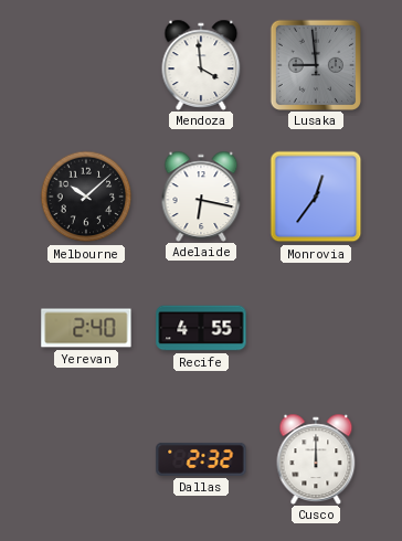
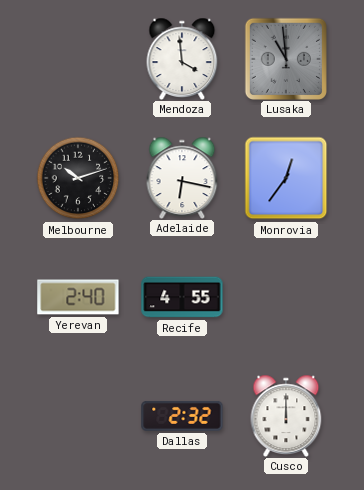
Lusaka: 8:59 -> 10:59 (285, 58)
Melbourne: 10:08 -> 10:12 (78, 178)
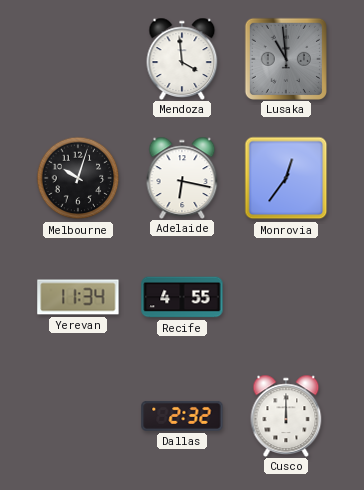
Melbourne: 10:12 -> 10:03 (78, 178)
Yerevan: 2:40 -> 11:34 (78, 297)
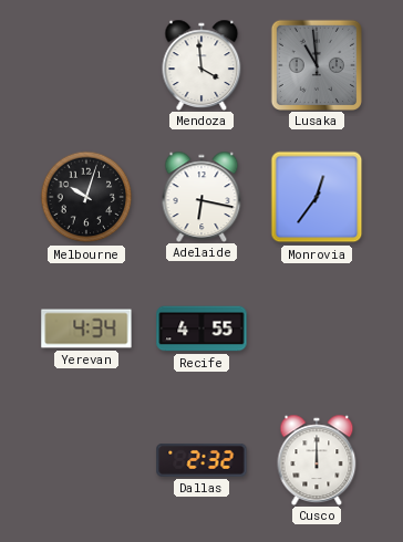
Yerevan: 11:34 -> 4:34 (86, 329)
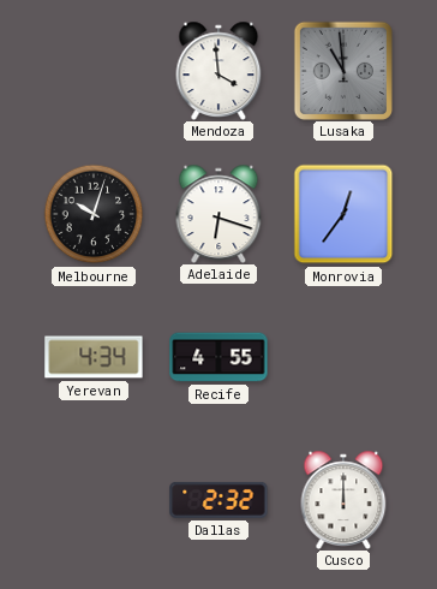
Adelaide: 6:17 -> 6:18 (218, 213)
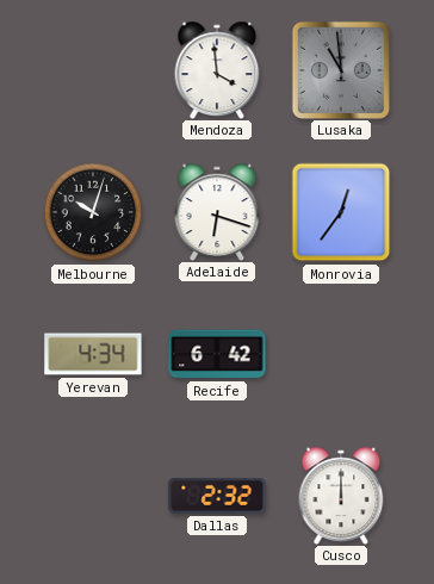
Recife: 4:55 -> 6:42 (217, 354)
